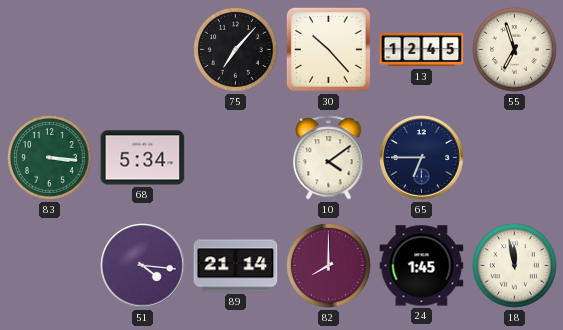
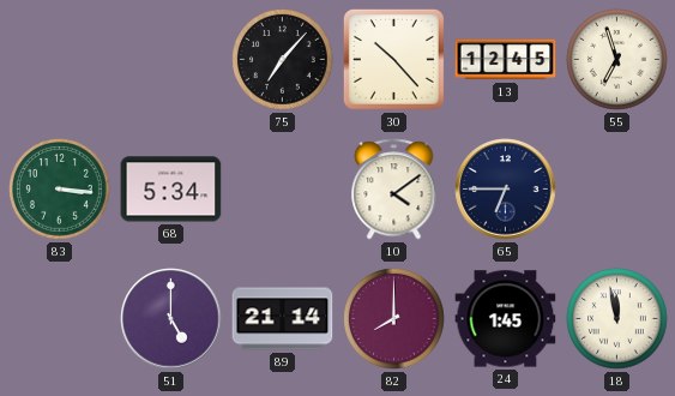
51: 4:16 -> 5:00 (171, 319)
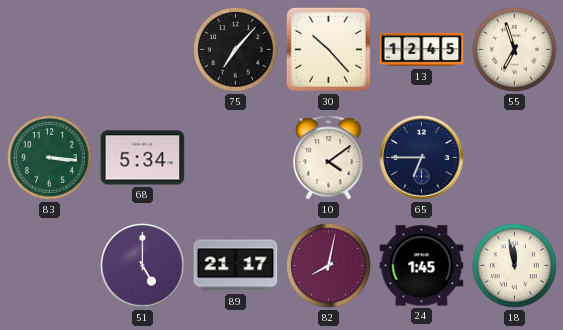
89: 21:14 -> 21:17 (236, 266)
82: 8:00 -> 8:02 (329, 266)
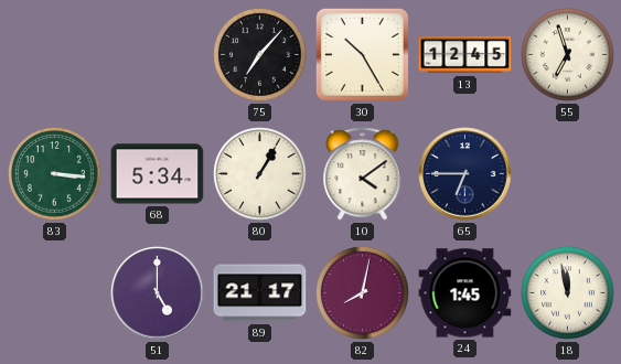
30: 10:23 -> 10:25 (362, 54)
80: none -> 1:05 (260, 174)
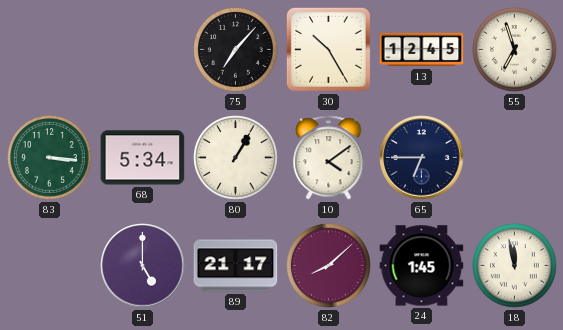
82: 8:02 -> 8:08 (329, 266)
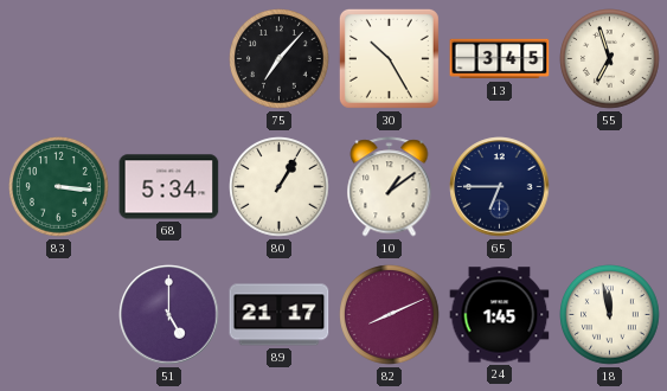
13: 12:45 -> 3:45 (500, 59)
10: 4:09 -> 1:09 (390, 187)
82: 8:08 -> 8:11 (390, 315)
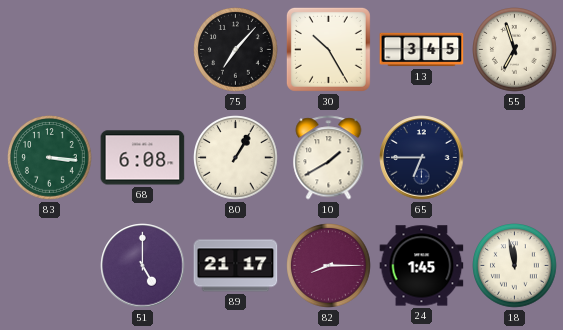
68: 5:34 -> 6:08 (143, 158)
10: 1:09 -> 1:40 (329, 158)
82: 8:11 -> 8:15 (329, 266)
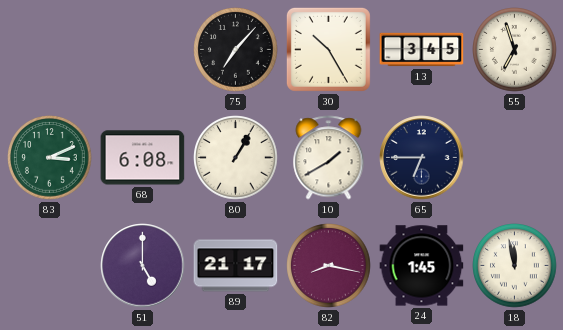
83: 3:16 -> 3:11 (50, 158)
82: 8:15 -> 8:17 (329, 266)
